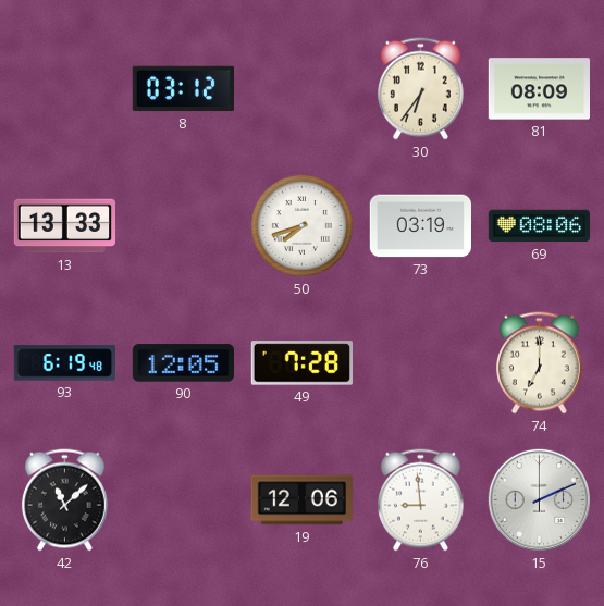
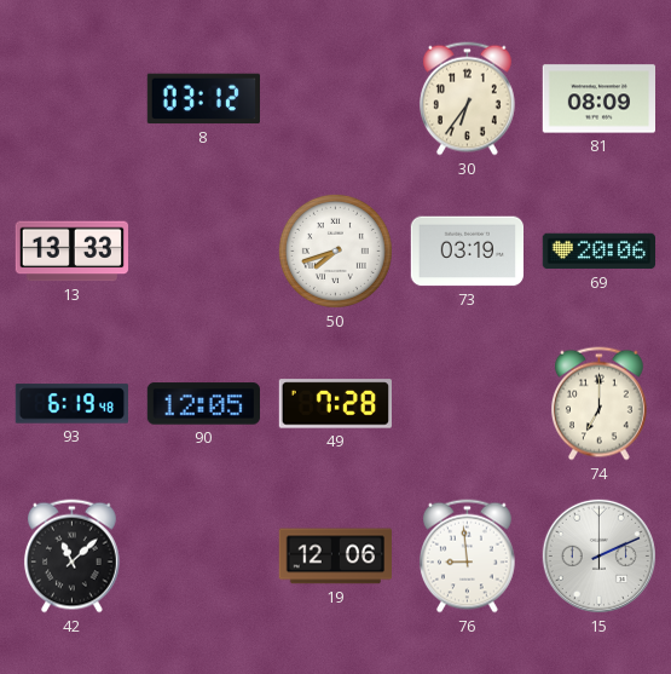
69: 08:06 -> 20:06 (598, 252)
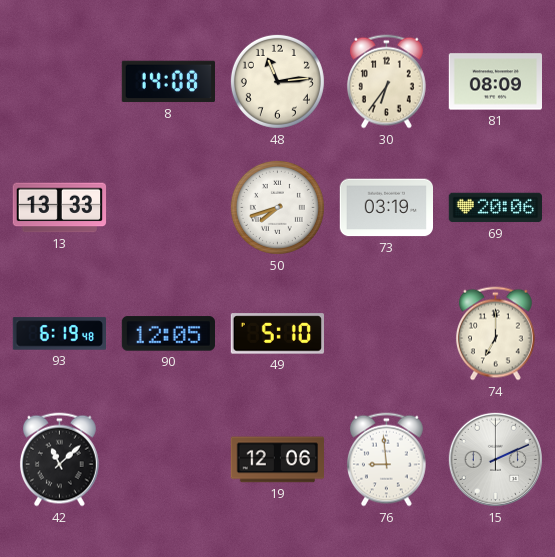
8: 03:12 -> 14:08 (168, 82)
48: none -> 11:14 (277, 81)
49: 7:28 -> 5:10 (277, 334)
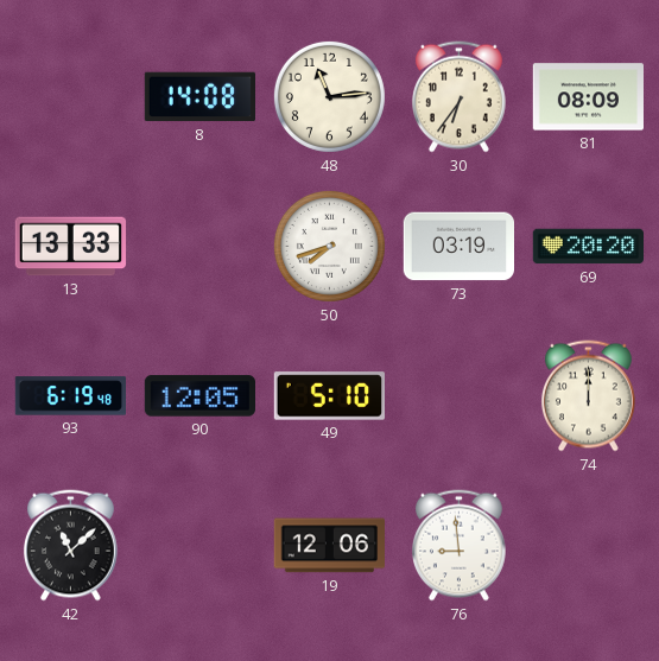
69: 20:06 -> 20:20 (588, 247)
74: 7:00 -> 12:00 (588, 396)
15: 2:11 -> none (495, 459)
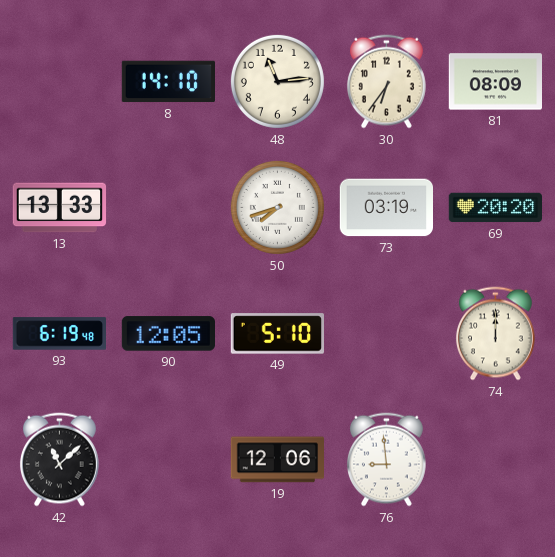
8: 14:08 -> 14:10 (168, 82)
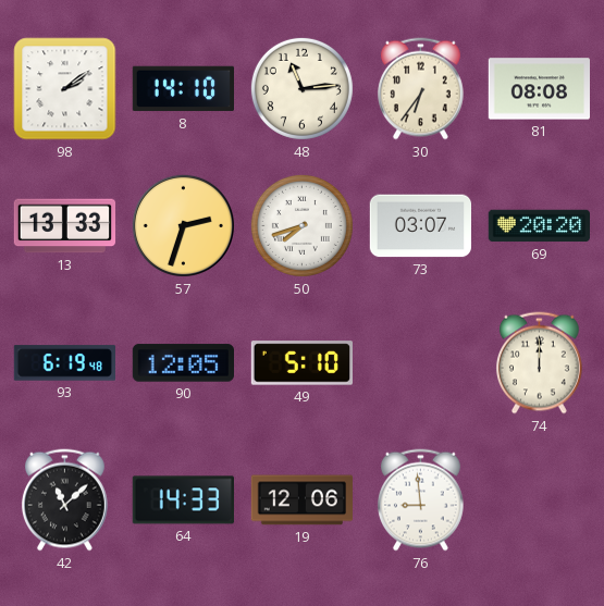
98: none -> 2:09 (65, 89)
81: 08:09 -> 08:08 (539, 89)
57: none -> 2:33 (183, 225)
73: 03:19 -> 03:07 (420, 226)
64: none -> 14:33 (183, 500)
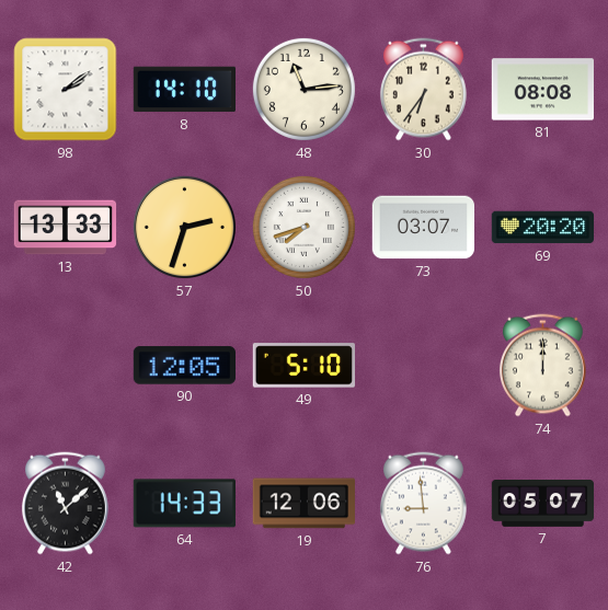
93: 6:19 -> none (64, 363)
7: none -> 05:07 (543, 504)
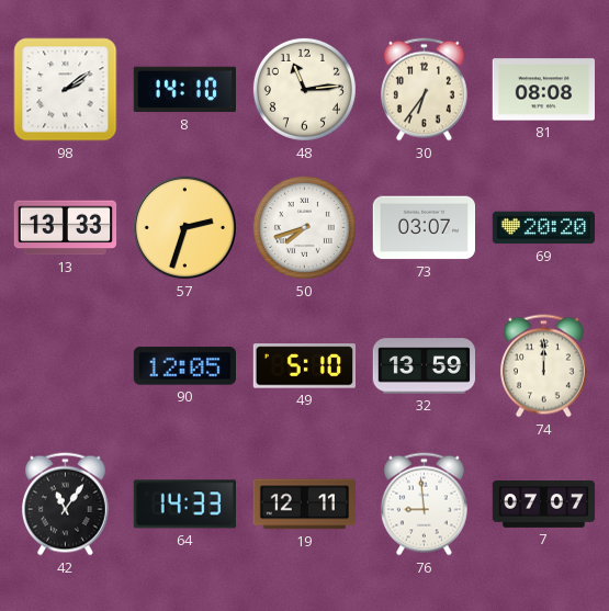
32: none -> 13:59 (425, 366)
42: 11:08 -> 11:06 (65, 505)
19: 12:06 -> 12:11 (304, 505)
7: 05:07 -> 07:07 (544, 505)
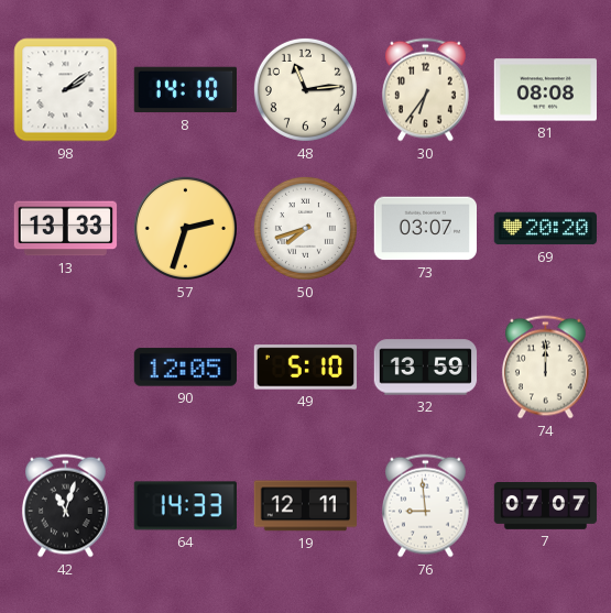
42: 11:06 -> 11:03 (65, 506)
